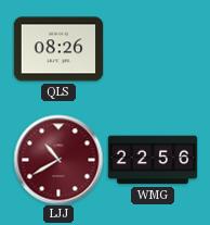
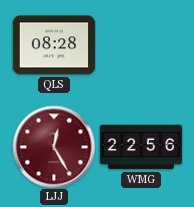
QLS: 08:26 -> 08:28 (54, 45)
LJJ: 10:40 -> 12:25 (54, 147)
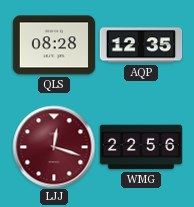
AQP: none -> 12:35 (141, 45)
LJJ: 12:25 -> 12:18 (54, 147)
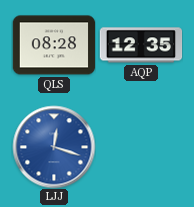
LJJ dial: burgundy -> blue (54, 147)
WMG: 22:56 -> none (141, 147)
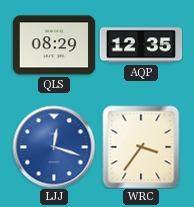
QLS: 08:28 -> 08:29 (54, 45)
WRC: none -> 3:36 (141, 147)
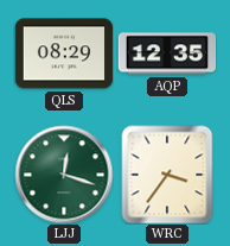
LJJ dial: blue -> green (64, 175)
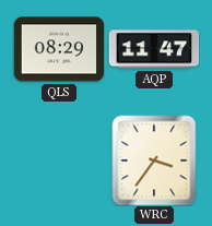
AQP: 12:35 -> 11:47 (154, 49)
LJJ: 12:18 -> none (64, 175)
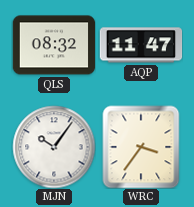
QLS: 08:29 -> 08:32 (54, 45)
MJN: none -> 10:06 (54, 147)
